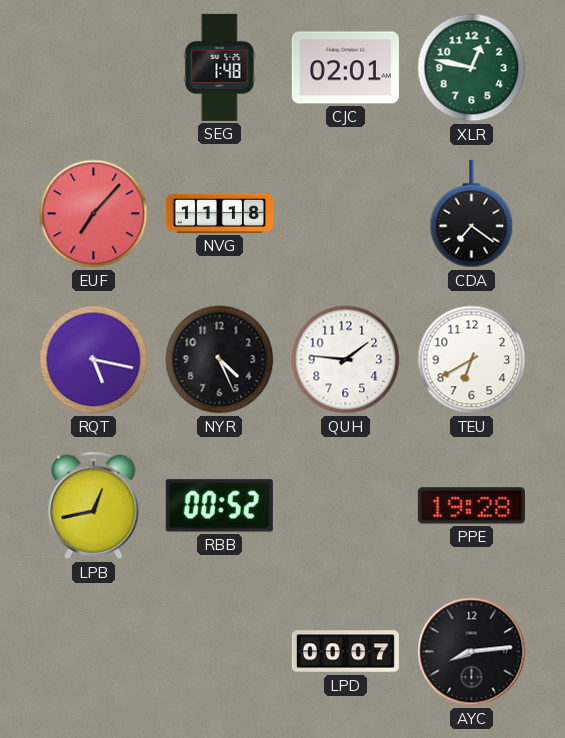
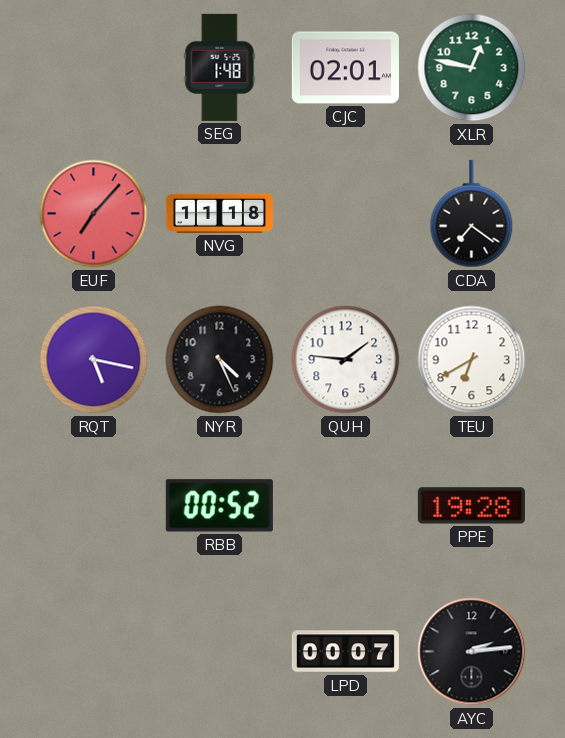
LPB: 12:43 -> none (94, 506)
AYC: 8:14 -> 2:14 (472, 652)
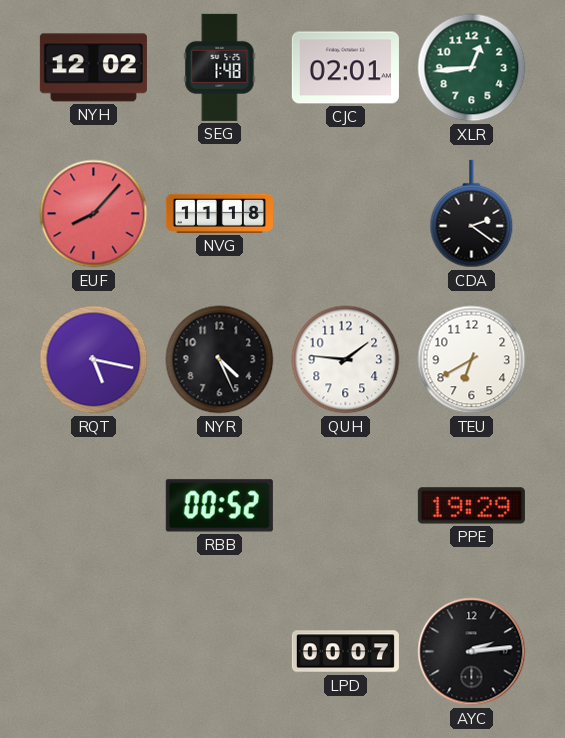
NYH: none -> 12:02 (93, 68)
XLR: 12:47 -> 12:44 (472, 68)
EUF: 7:07 -> 8:07 (94, 214)
CDA: 7:21 -> 2:21 (472, 214)
PPE: 19:28 -> 19:29 (471, 506)
